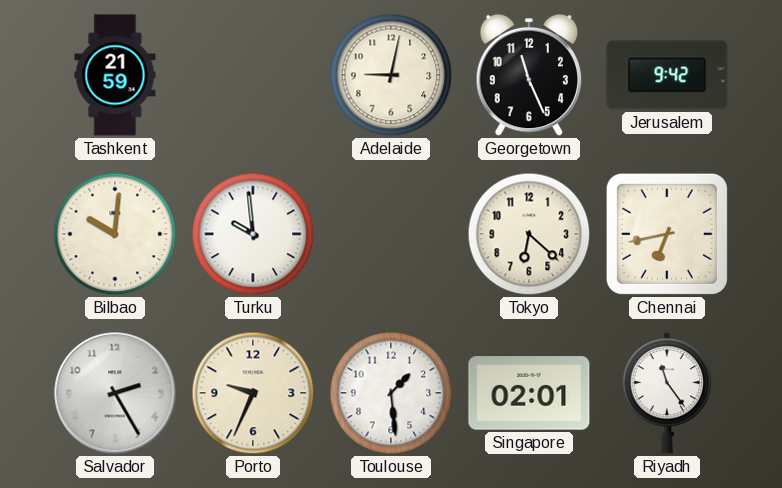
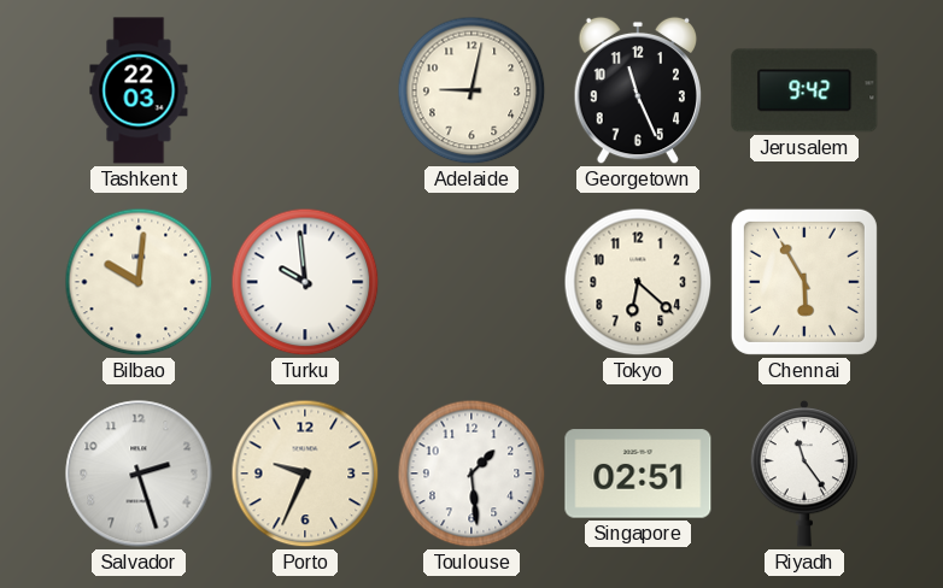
Tashkent: 21:59 -> 22:03 (139, 90)
Chennai: 6:43 -> 5:55 (804, 282)
Salvador: 2:25 -> 2:27 (139, 474)
Singapore: 02:01 -> 02:51 (638, 474)
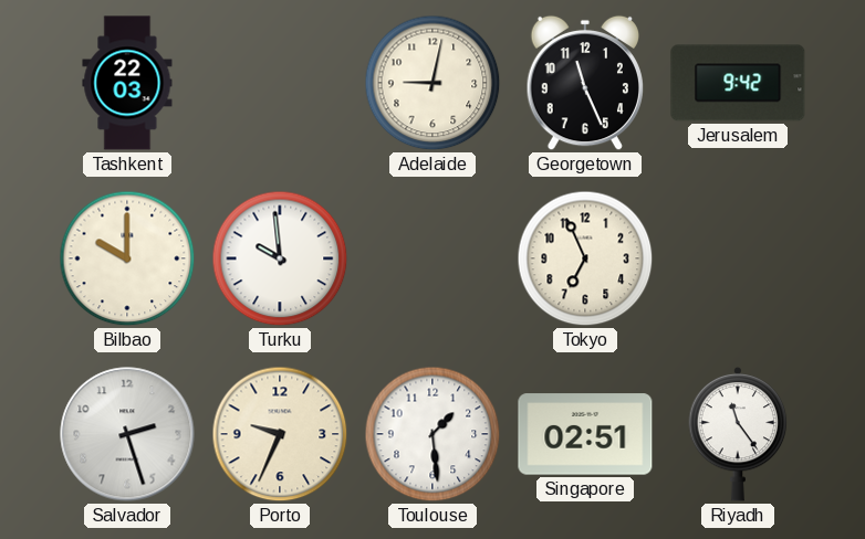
Bilbao: 10:01 -> 10:00 (127, 258)
Tokyo: 6:22 -> 6:56 (585, 258)
Chennai: 5:55 -> none (804, 282)
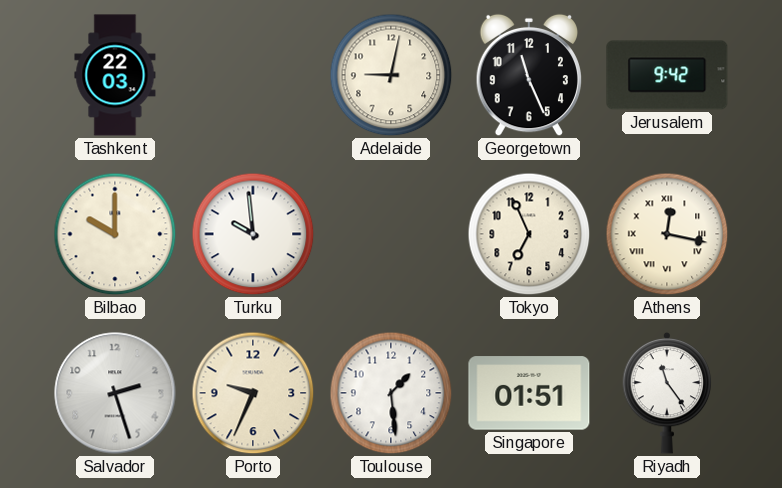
Athens: none -> 12:17 (667, 234)
Singapore: 02:51 -> 01:51 (529, 393)
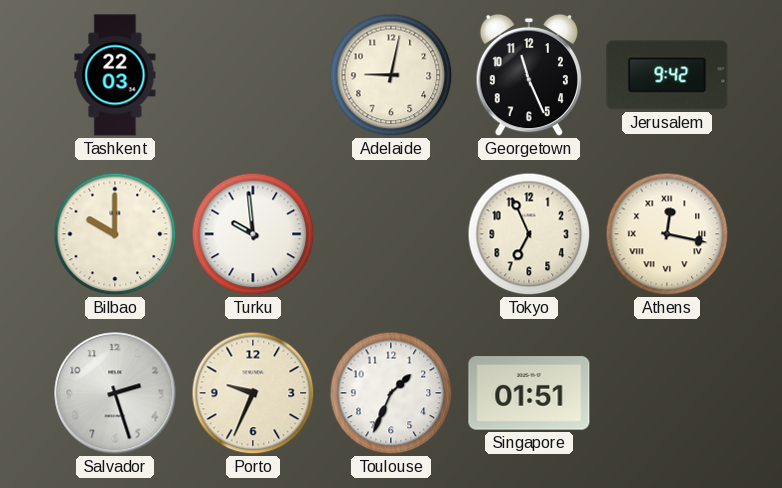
Toulouse: 1:29 -> 1:34 (391, 393)
Riyadh: 11:24 -> none (667, 393)
